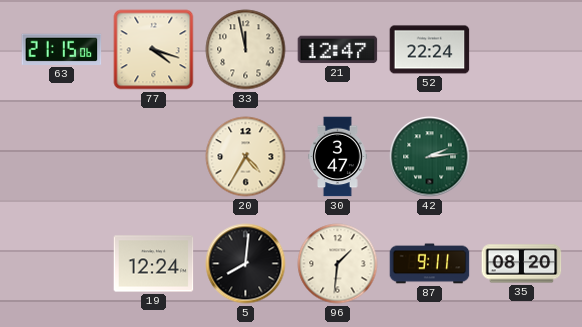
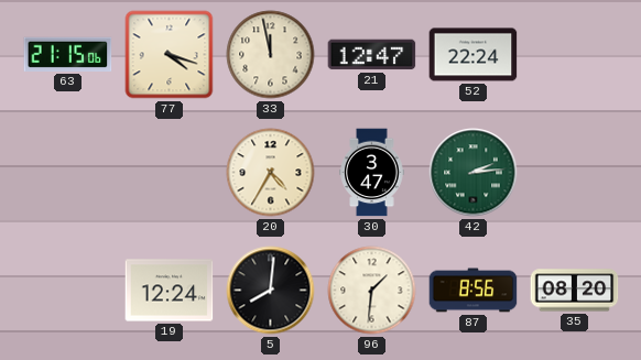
87: 9:11 -> 8:56 (474, 291)
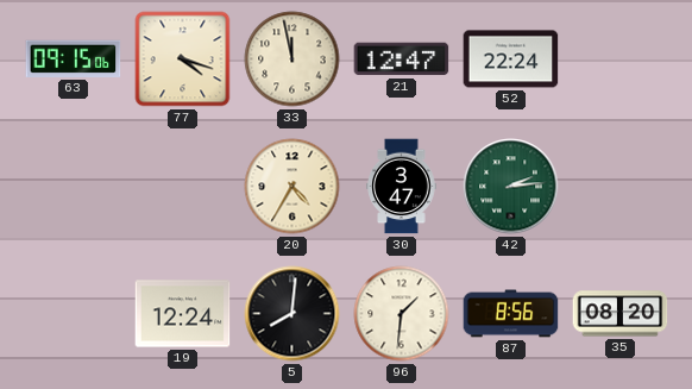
63: 21:15 -> 09:15 (74, 58)
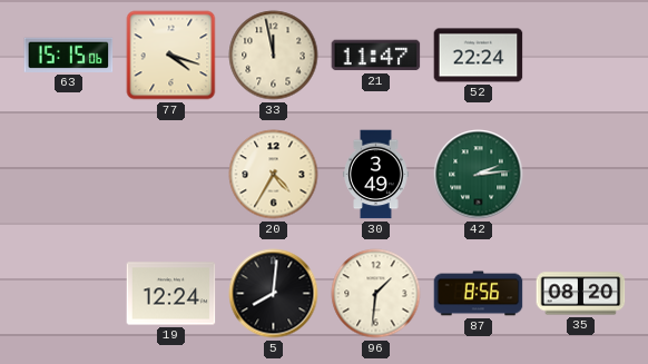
63: 09:15 -> 15:15 (69, 55)
21: 12:47 -> 11:47 (376, 56)
30: 3:47 -> 3:49 (376, 175)
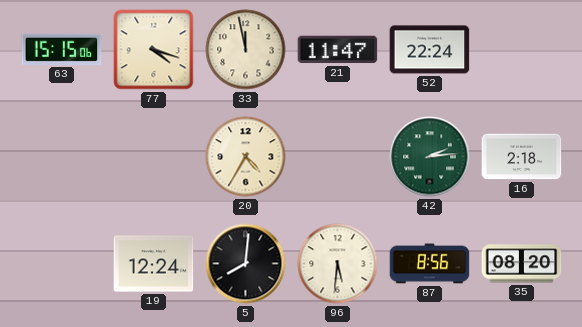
30: 3:49 -> none (376, 175)
16: none -> 2:18 (522, 157)
96: 1:31 -> 5:31 (338, 264)
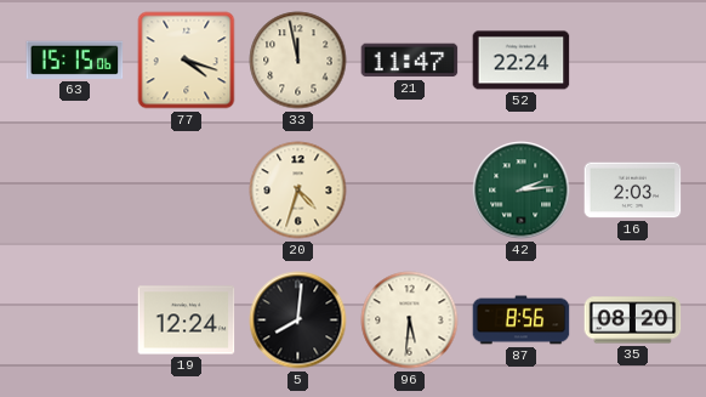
20: 4:35 -> 4:33 (298, 191)
16: 2:18 -> 2:03 (633, 191)
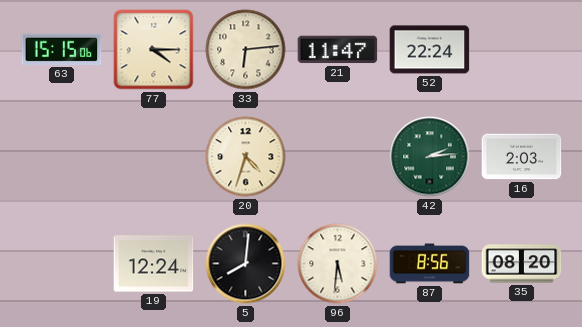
77: 4:18 -> 4:15 (154, 50)
33: 11:58 -> 6:14 (246, 50)
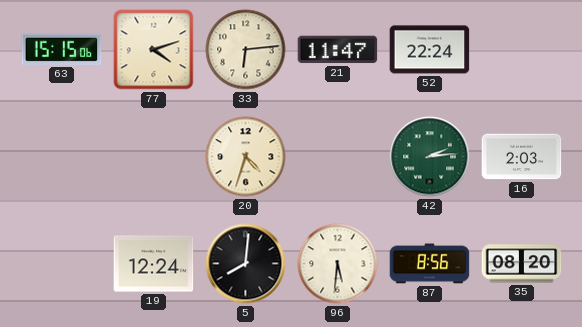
77: 4:15 -> 4:12 (154, 50)
